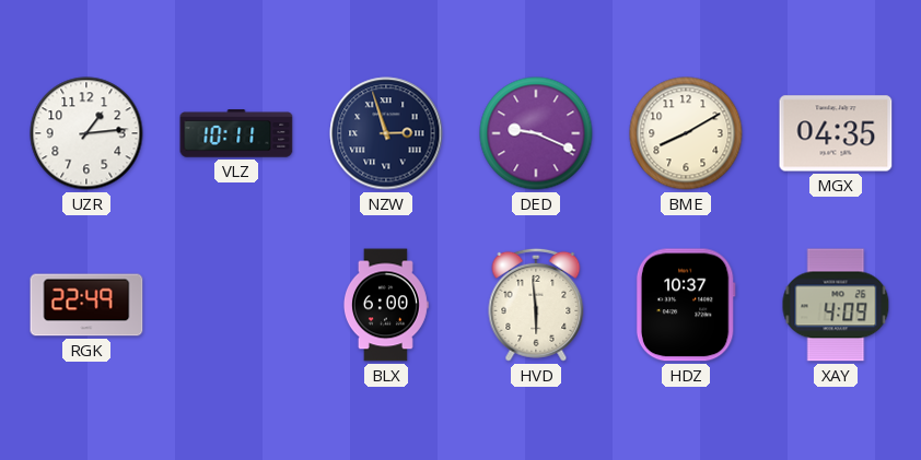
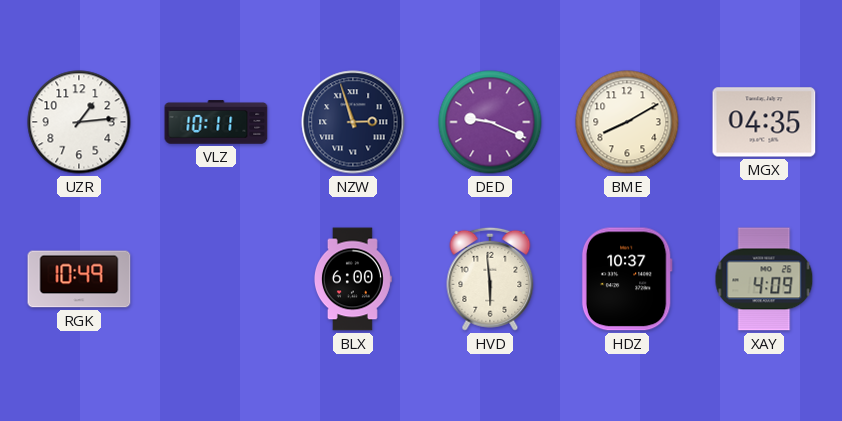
RGK: 22:49 -> 10:49 (79, 279)
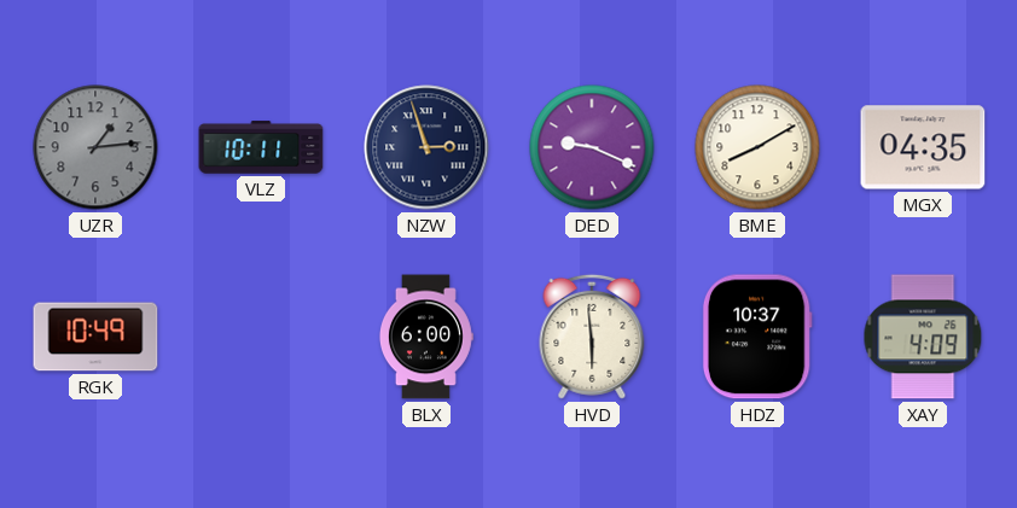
UZR dial: white -> grey (95, 147)
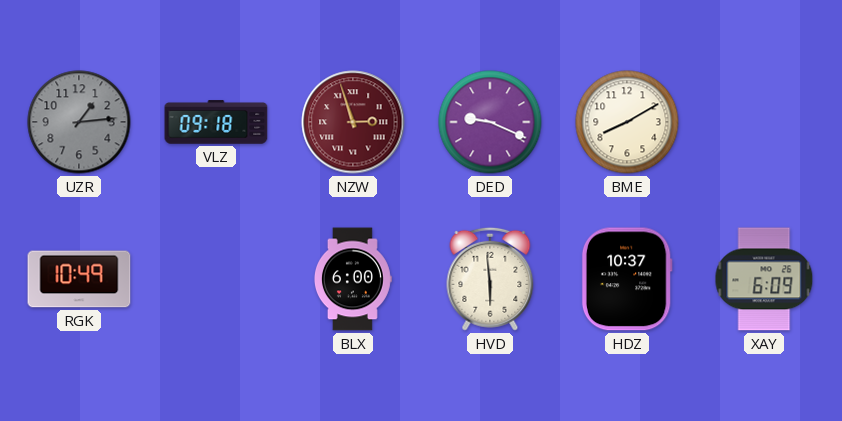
VLZ: 10:11 -> 09:18 (216, 122)
NZW dial: navy -> burgundy (353, 122)
MGX: 04:35 -> none (923, 147)
XAY: 4:09 -> 6:09 (764, 279)
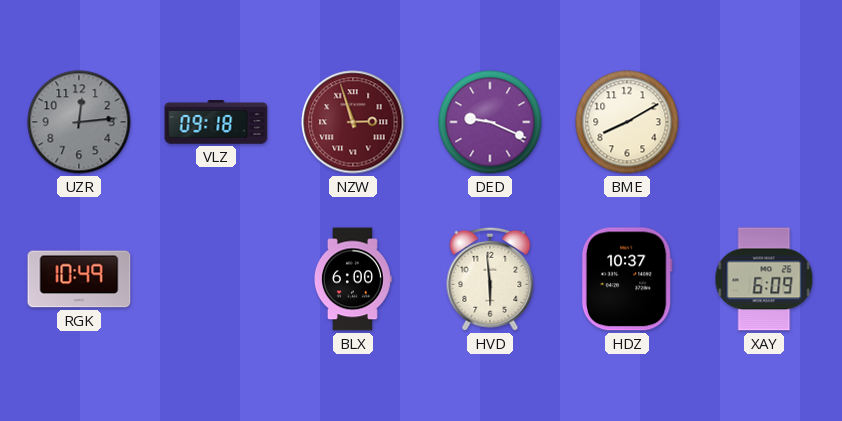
UZR: 1:14 -> 12:14 (79, 122)
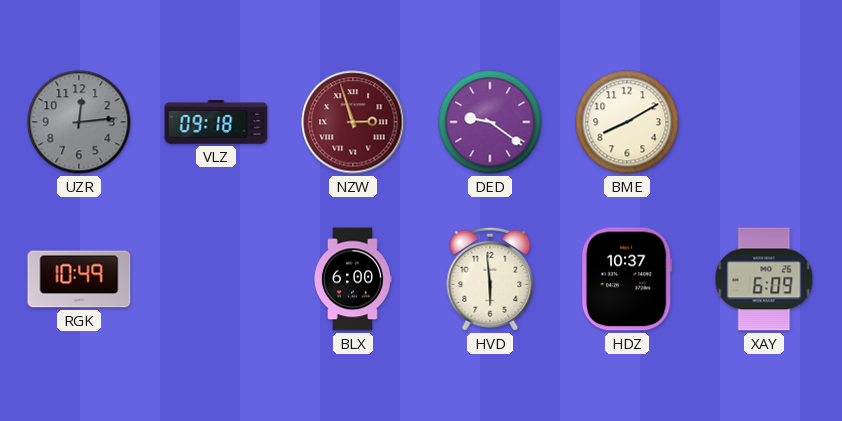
DED: 9:19 -> 9:21 (490, 122)
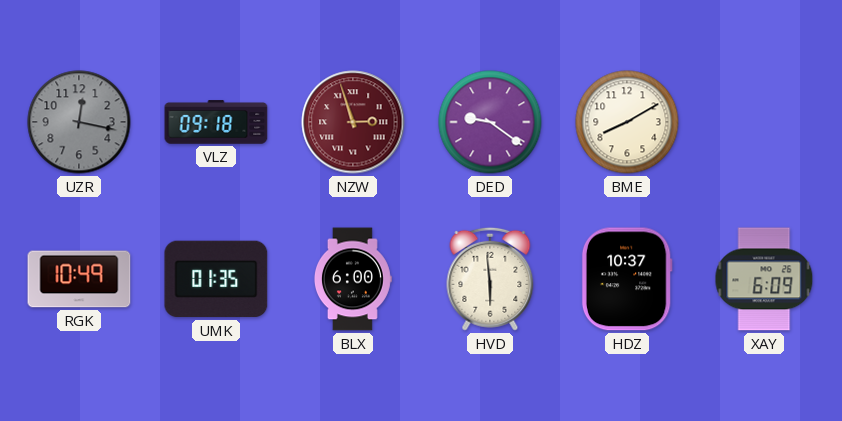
UZR: 12:14 -> 12:17 (79, 122)
UMK: none -> 01:35 (216, 279)
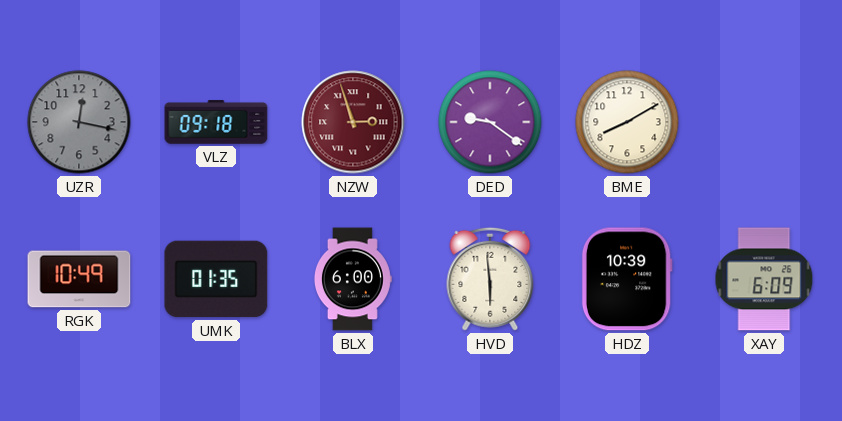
HDZ: 10:37 -> 10:39 (627, 279)
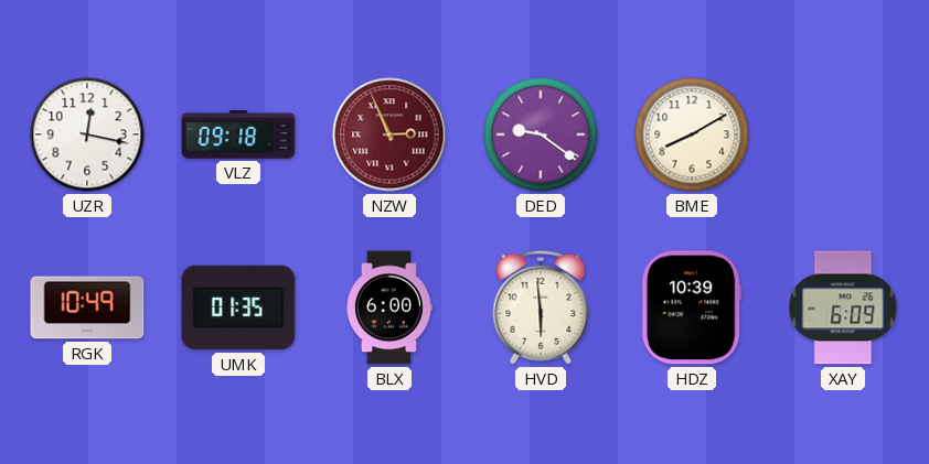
UZR dial: grey -> white (87, 134)
NZW: 2:57 -> 2:56 (389, 134)
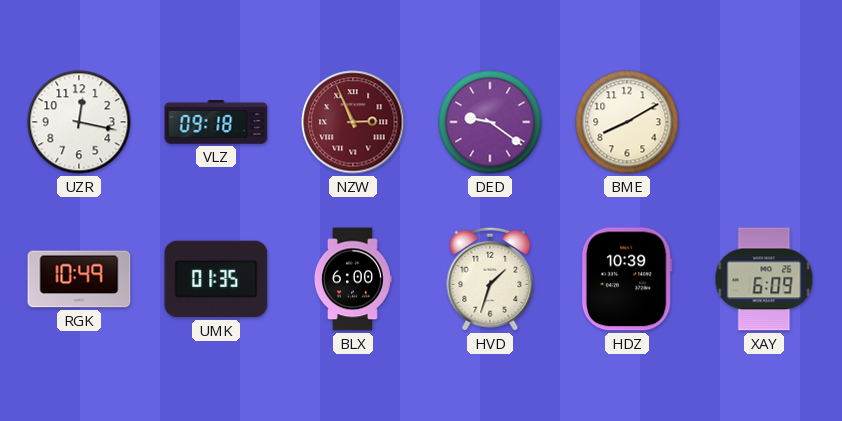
HVD: 5:59 -> 1:33 (490, 279)
